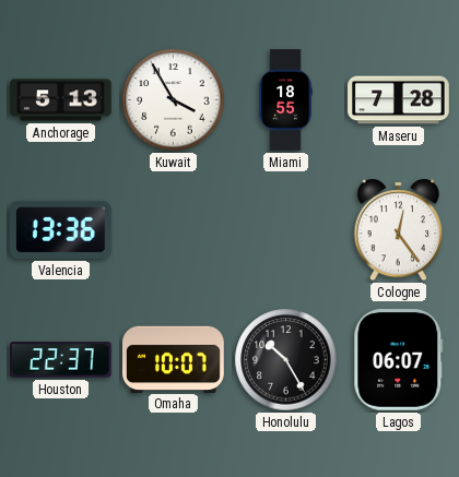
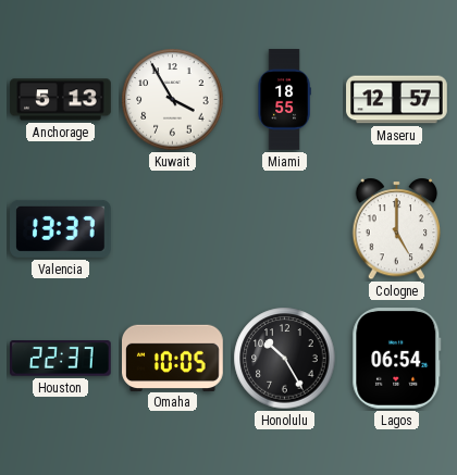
Maseru: 7:28 -> 12:57 (397, 100)
Valencia: 13:36 -> 13:37 (61, 228)
Cologne: 12:24 -> 5:00 (397, 229)
Omaha: 10:07 -> 10:05 (173, 358)
Lagos: 06:07 -> 06:54 (397, 359)
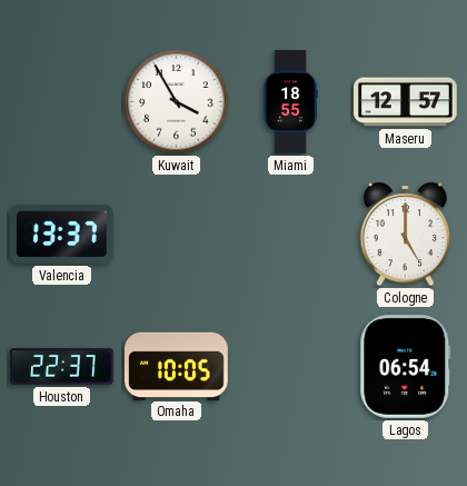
Anchorage: 5:13 -> none (61, 100)
Honolulu: 10:25 -> none (285, 359)
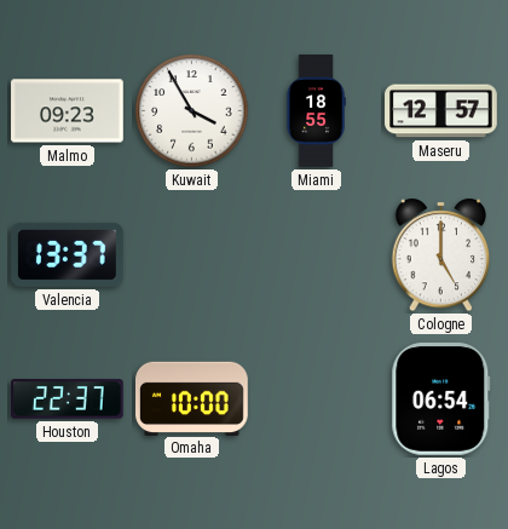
Malmo: none -> 09:23 (68, 111)
Omaha: 10:05 -> 10:00 (192, 398)
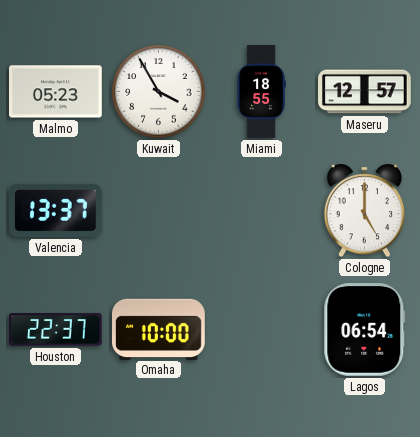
Malmo: 09:23 -> 05:23 (56, 92)
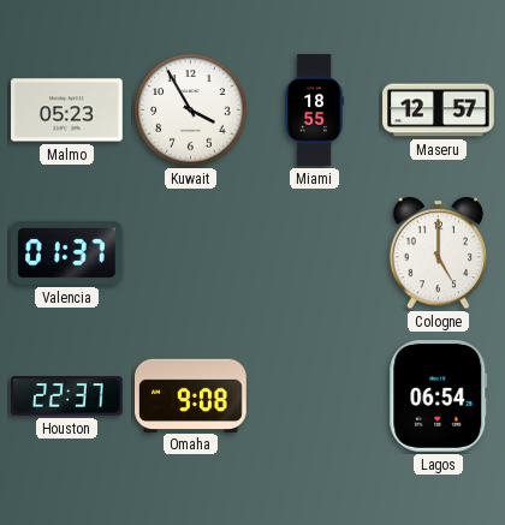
Valencia: 13:37 -> 01:37 (67, 252)
Omaha: 10:00 -> 9:08 (191, 395)
